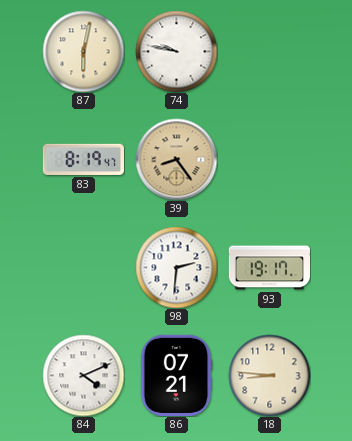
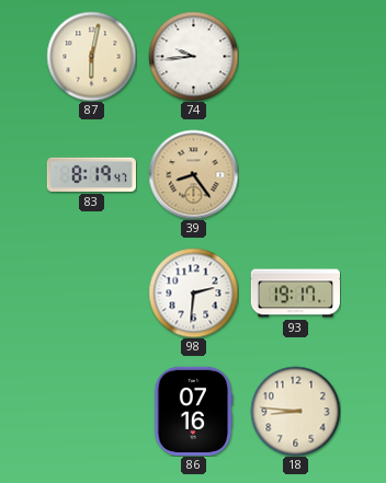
74: 9:47 -> 9:44 (193, 56)
84: 4:11 -> none (83, 375)
86: 07:21 -> 07:16 (193, 411)
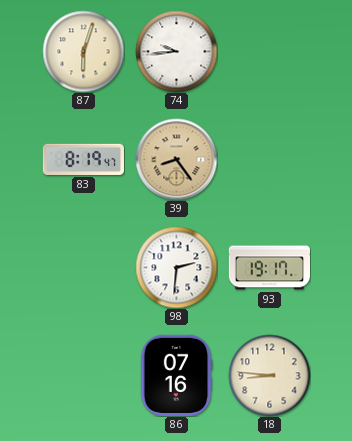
87: 6:02 -> 6:03 (83, 51)
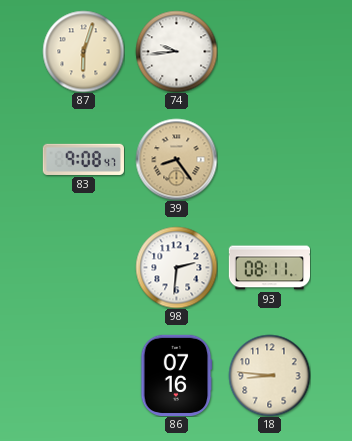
83: 8:19 -> 9:08 (83, 159)
93: 19:17 -> 08:11 (269, 268)
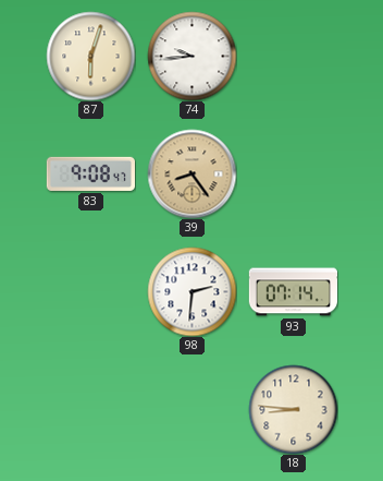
93: 08:11 -> 07:14 (293, 292)
86: 07:16 -> none (176, 375)
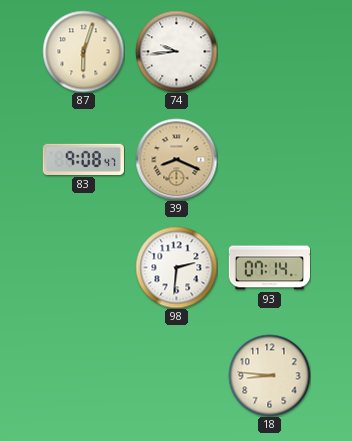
39: 8:24 -> 8:19 (176, 159)
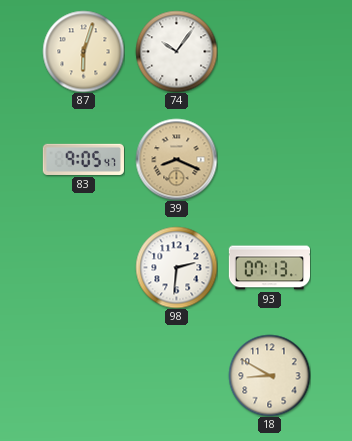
74: 9:44 -> 10:06 (176, 51)
83: 9:08 -> 9:05 (83, 159)
93: 07:14 -> 07:13 (269, 268)
18: 8:46 -> 8:50 (269, 375)
